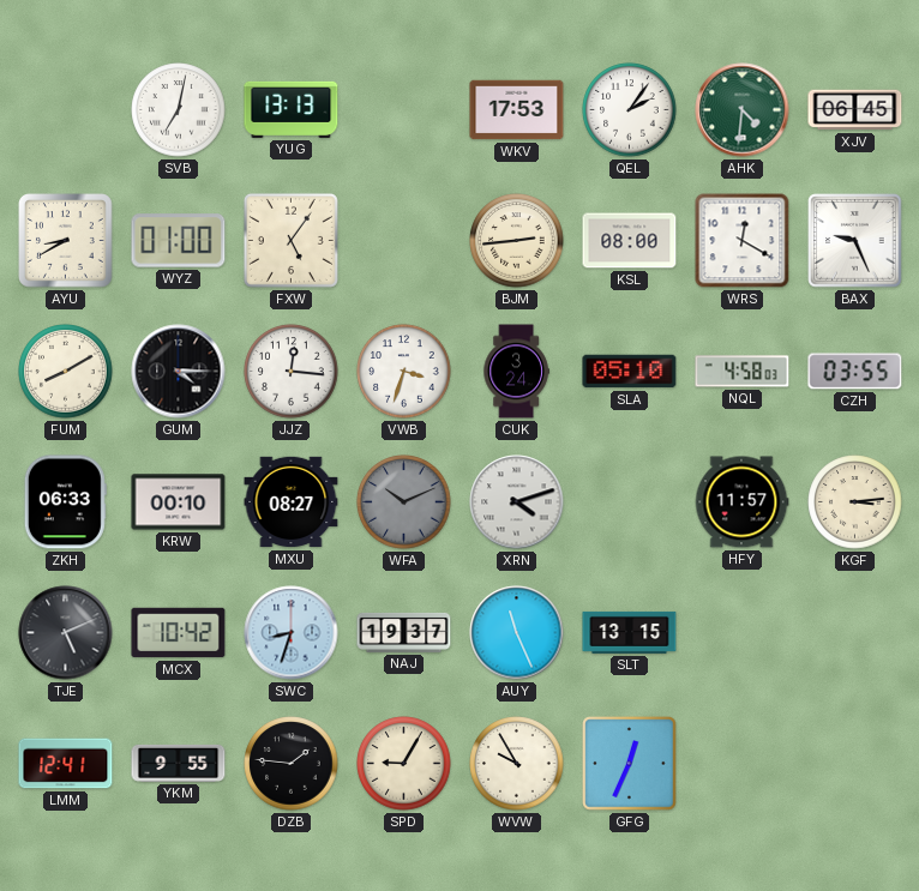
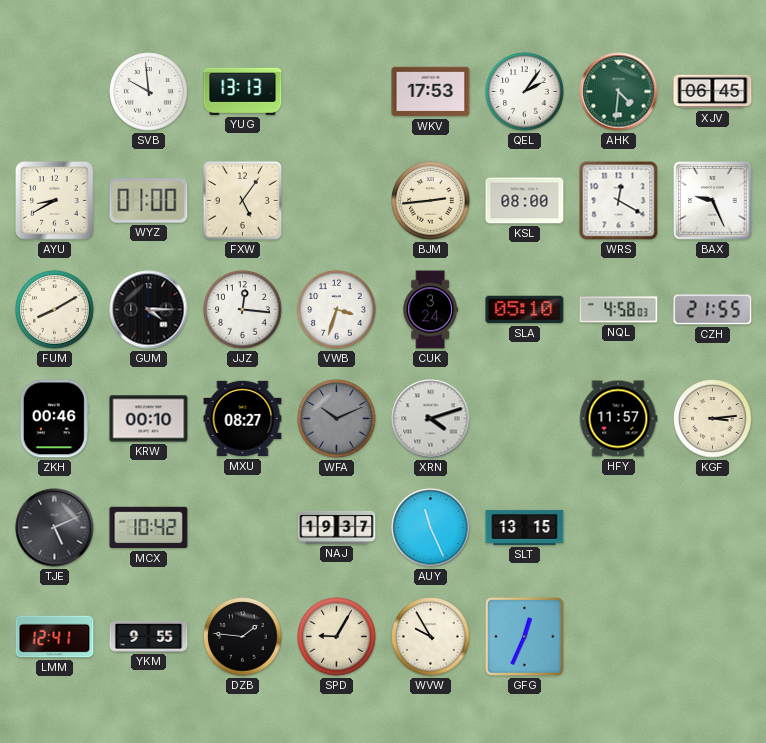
SVB: 7:02 -> 9:59 (149, 92)
CZH: 03:55 -> 21:55 (713, 310)
ZKH: 06:33 -> 00:46 (54, 419)
SWC: 8:33 -> none (292, 633)
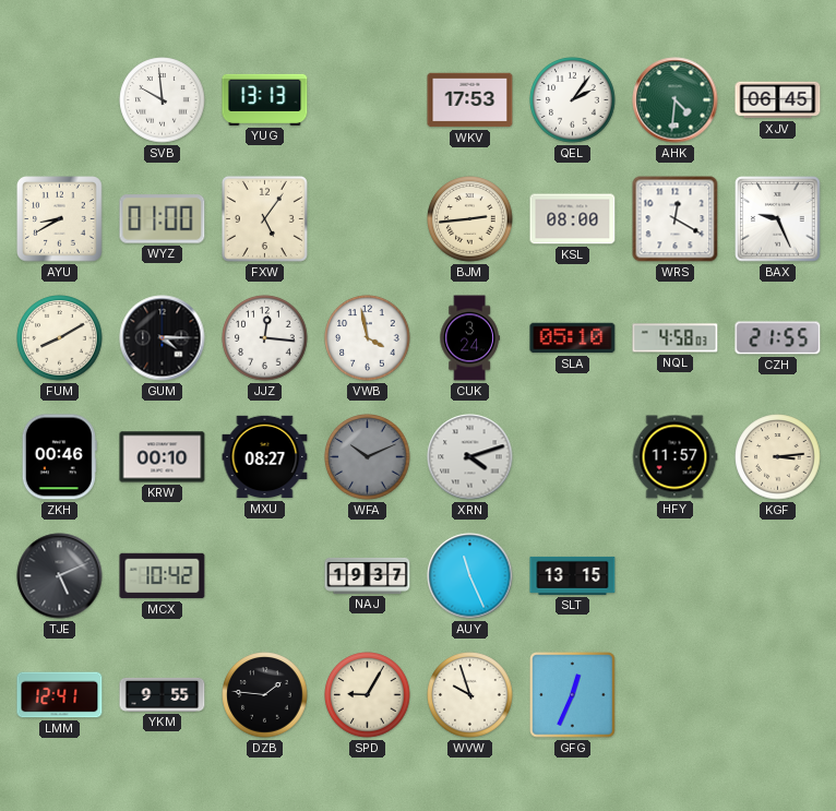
VWB: 3:33 -> 3:58 (368, 338)
WVW: 9:55 -> 9:57 (470, 695)
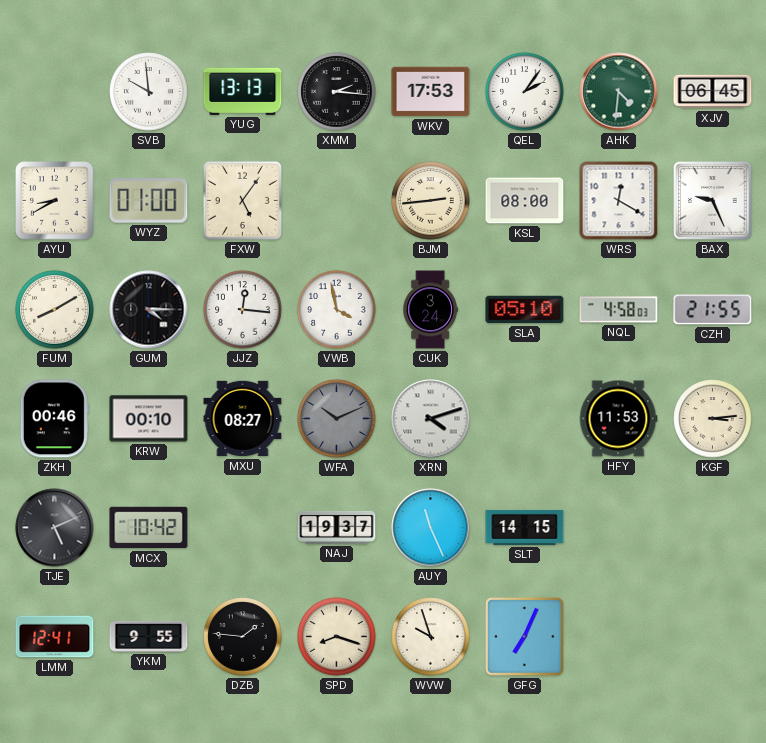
XMM: none -> 2:16 (337, 92)
HFY: 11:57 -> 11:53 (618, 419)
SLT: 13:15 -> 14:15 (525, 527)
SPD: 9:05 -> 8:18 (337, 637)
GFG: 12:34 -> 7:04 (525, 637)
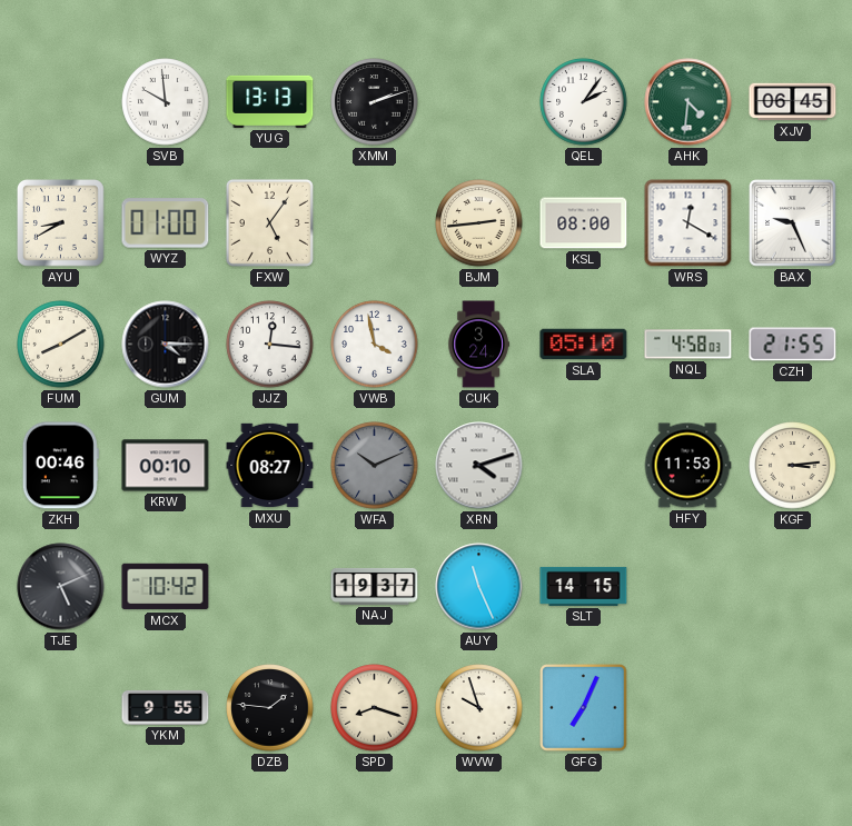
XMM: 2:16 -> 2:12 (375, 102)
WKV: 17:53 -> none (431, 92)
LMM: 12:41 -> none (55, 637)
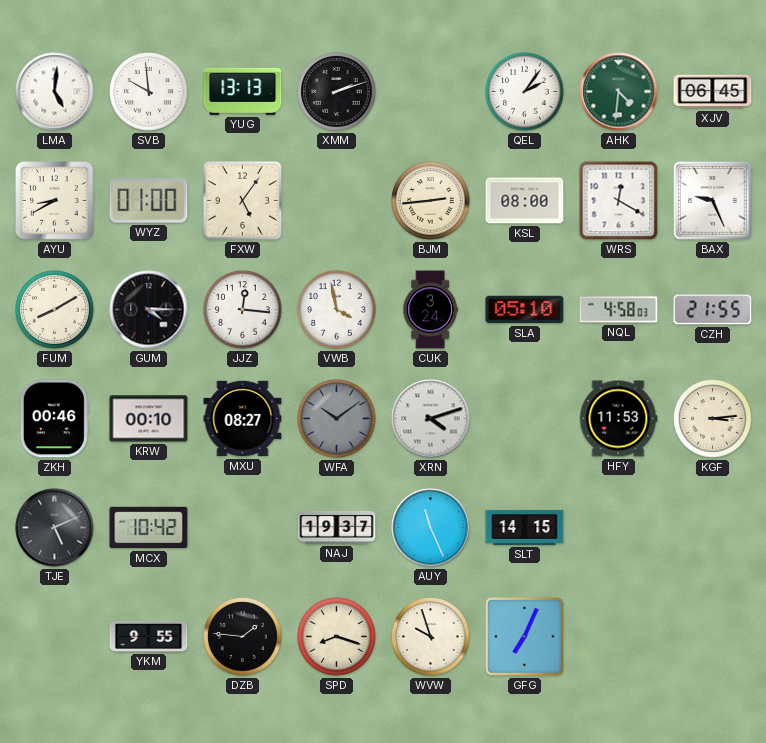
LMA: none -> 5:01 (55, 92)
WFA: 10:11 -> 10:09 (337, 419)
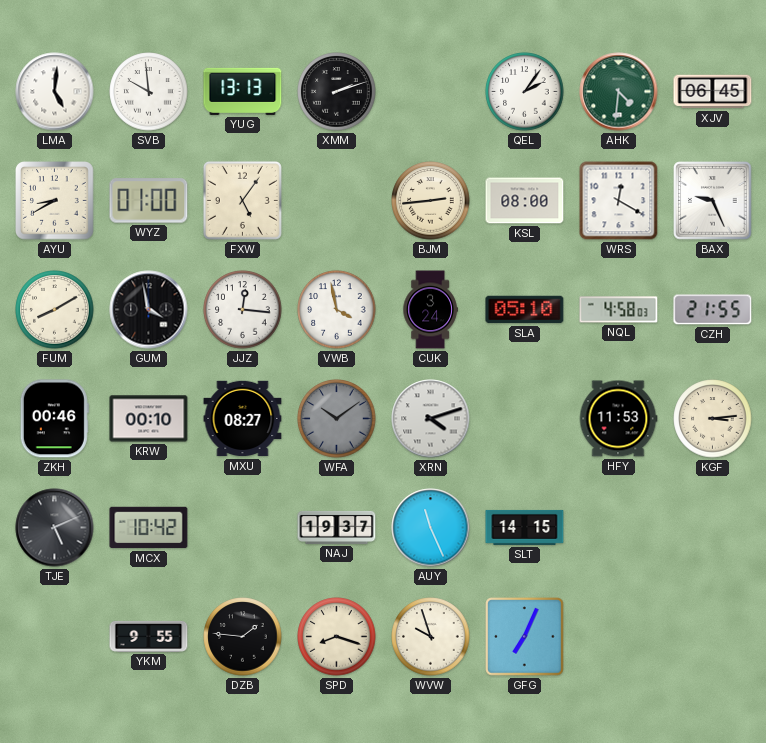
GUM: 4:15 -> 3:58 (149, 310)
